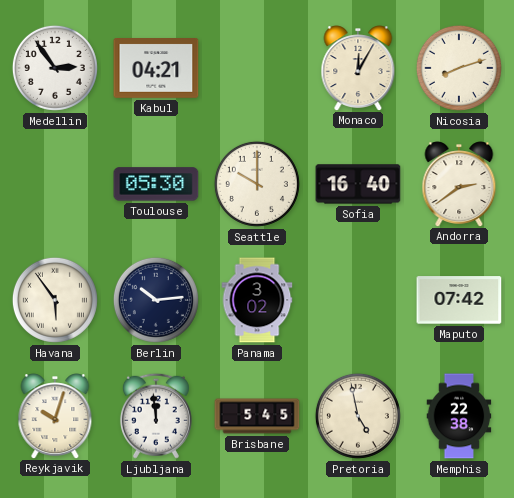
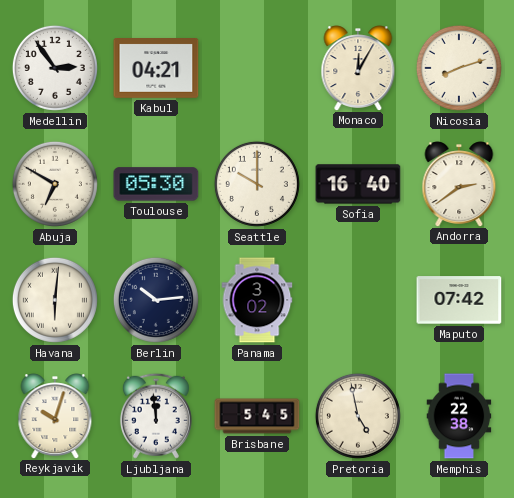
Abuja: none -> 6:50 (55, 184)
Havana: 5:54 -> 6:01 (55, 300)
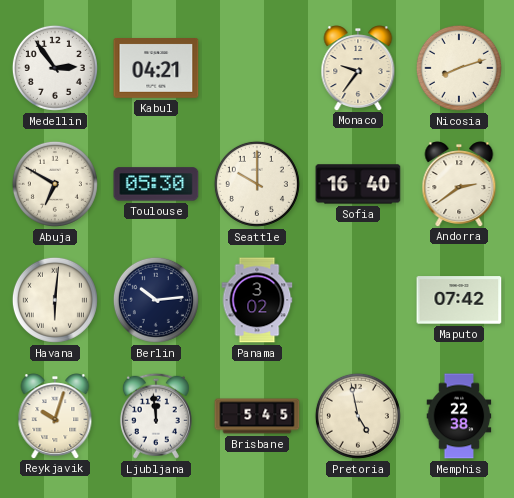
Monaco: 12:05 -> 9:36 (358, 68)
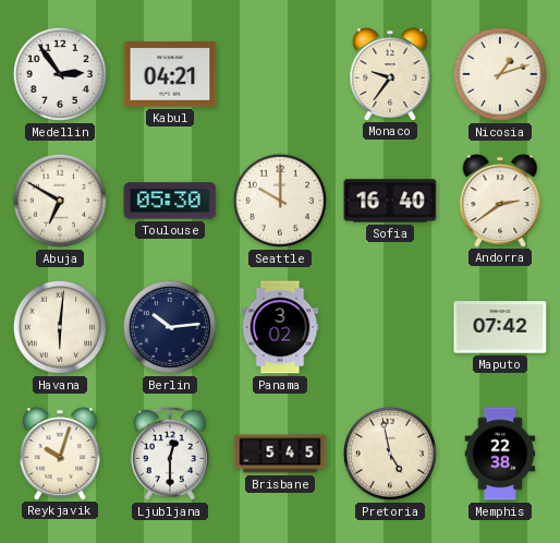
Nicosia: 8:12 -> 1:12 (500, 74)
Ljubljana: 11:59 -> 12:30 (170, 454)
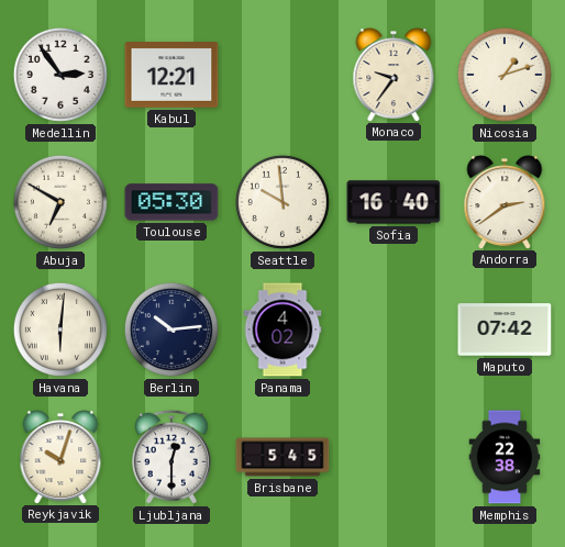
Kabul: 04:21 -> 12:21 (171, 76)
Seattle: 10:00 -> 9:59 (282, 202)
Panama: 3:02 -> 4:02 (282, 330)
Pretoria: 4:58 -> none (390, 454)
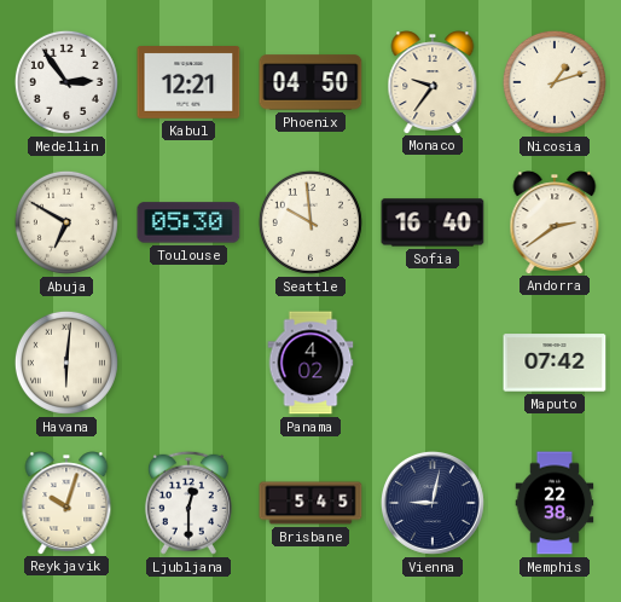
Phoenix: none -> 04:50 (310, 82)
Berlin: 10:14 -> none (171, 330)
Vienna: none -> 9:02 (433, 503)
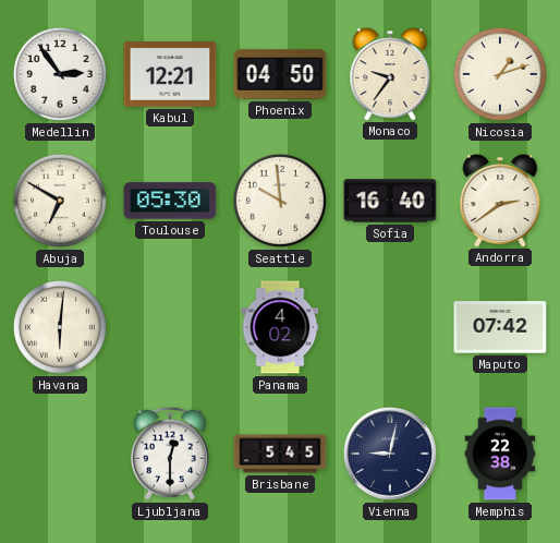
Reykjavik: 10:03 -> none (66, 503)
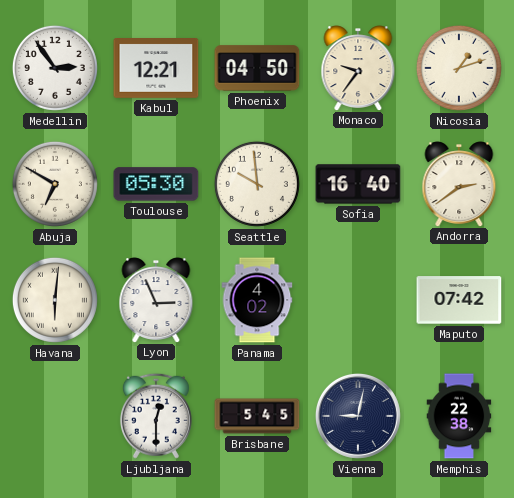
Lyon: none -> 2:56 (156, 300)
